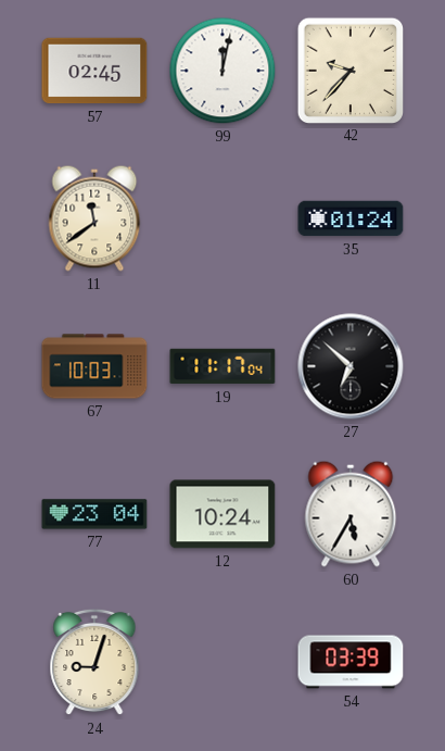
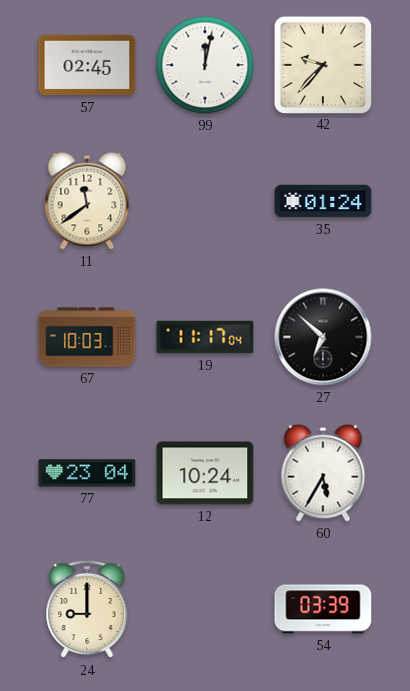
24: 9:03 -> 9:00 (87, 609)
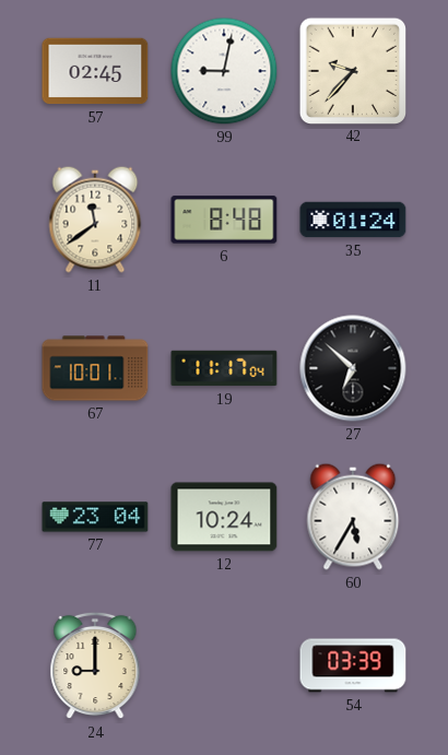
99: 12:02 -> 9:02 (224, 71)
6: none -> 8:48 (224, 220)
67: 10:03 -> 10:01 (95, 368)
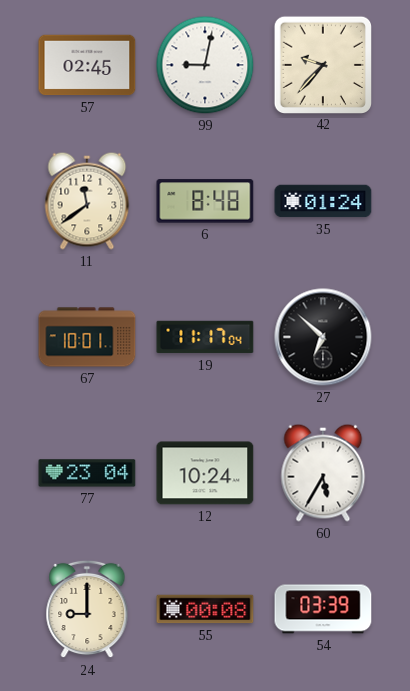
55: none -> 00:08 (205, 609)
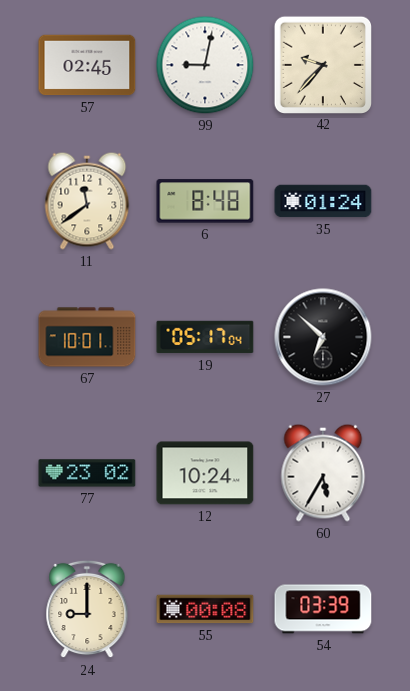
19: 11:17 -> 05:17 (205, 337)
77: 23:04 -> 23:02 (87, 473)
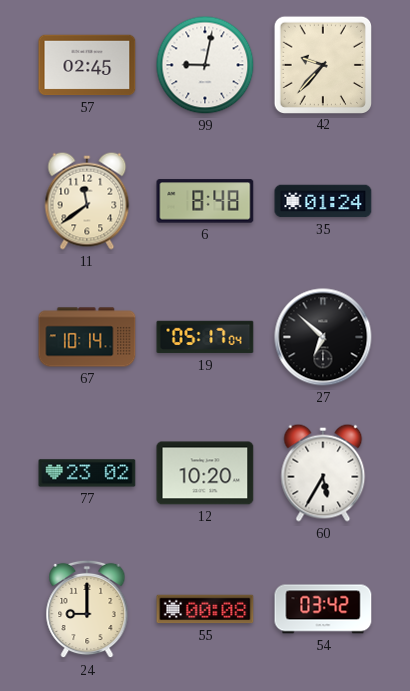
67: 10:01 -> 10:14 (87, 337)
12: 10:24 -> 10:20 (205, 473)
54: 03:39 -> 03:42 (323, 609)
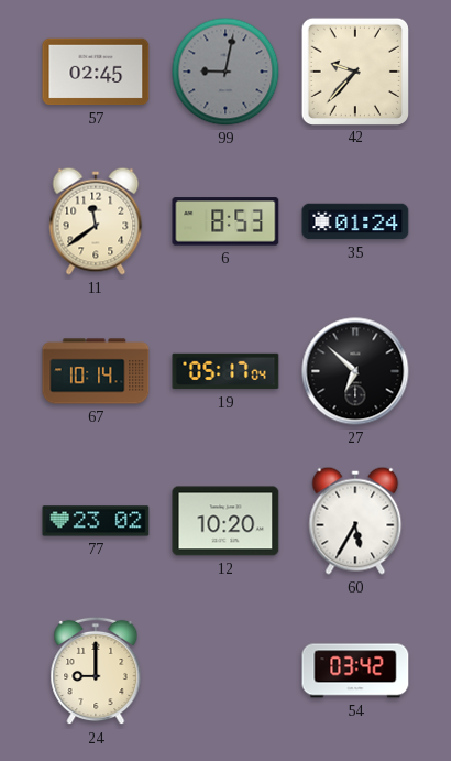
99 dial: white -> grey (226, 72)
6: 8:48 -> 8:53 (226, 221)
55: 00:08 -> none (205, 609)
